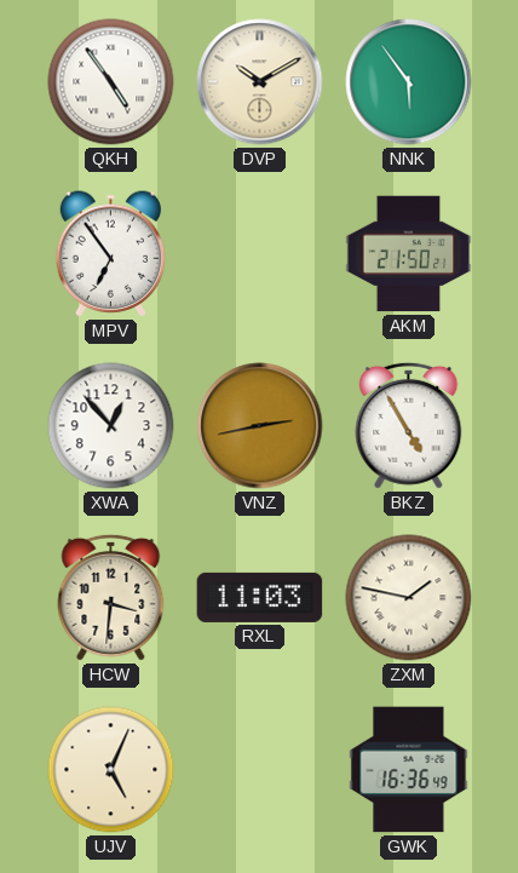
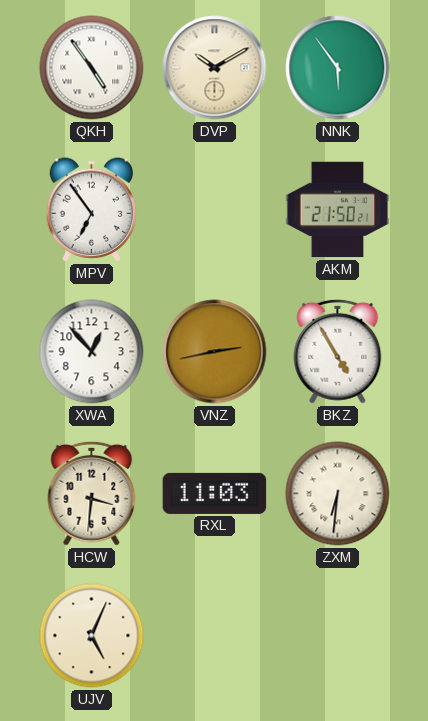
ZXM: 1:47 -> 6:31 (338, 494)
GWK: 16:36 -> none (409, 770)
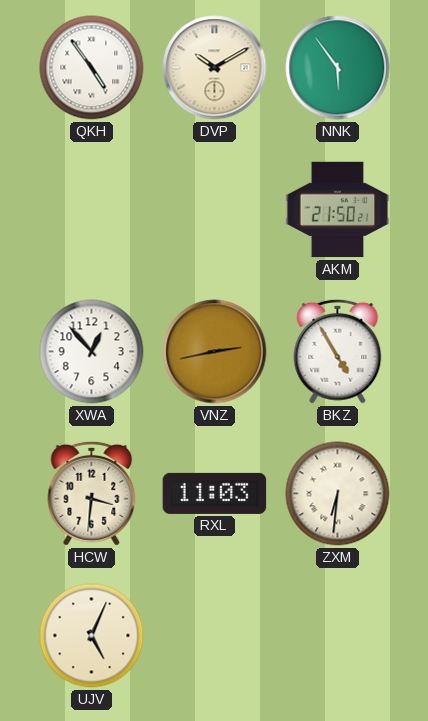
MPV: 6:54 -> none (92, 210)
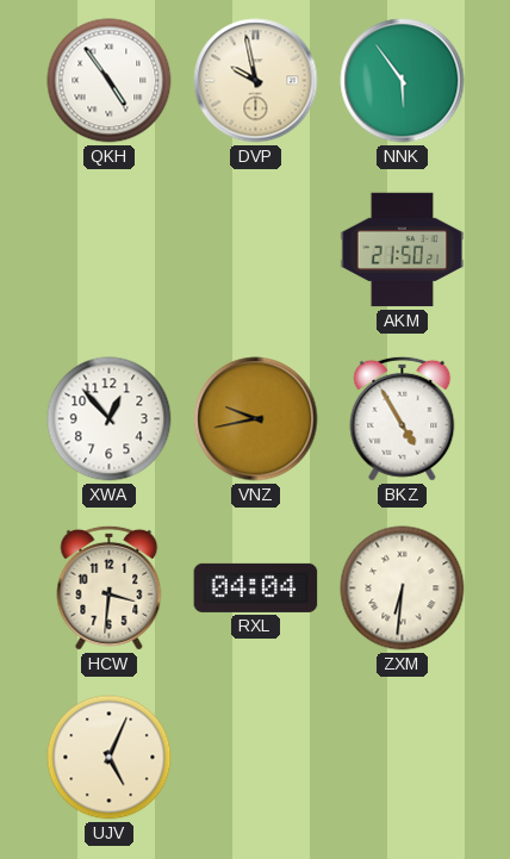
DVP: 10:10 -> 9:58 (256, 81)
VNZ: 2:43 -> 9:43 (256, 419)
RXL: 11:03 -> 04:04 (256, 587)
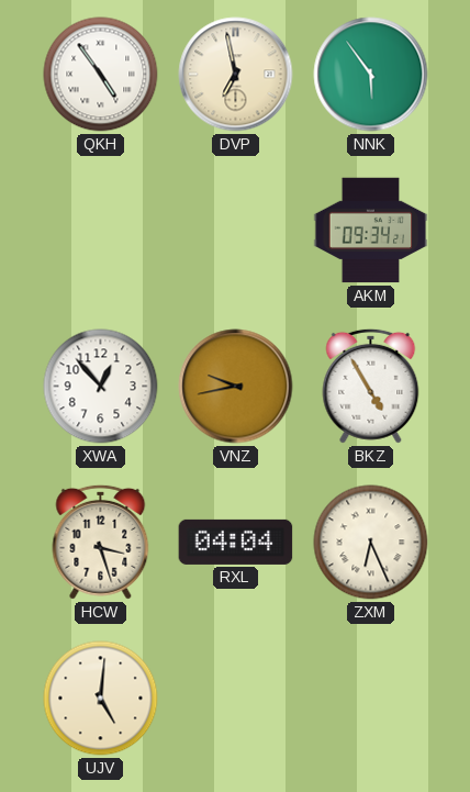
DVP: 9:58 -> 6:58 (236, 75)
AKM: 21:50 -> 09:34 (371, 231)
HCW: 3:31 -> 3:27 (101, 542)
ZXM: 6:31 -> 6:26 (371, 543)
UJV: 5:04 -> 5:01 (101, 699)
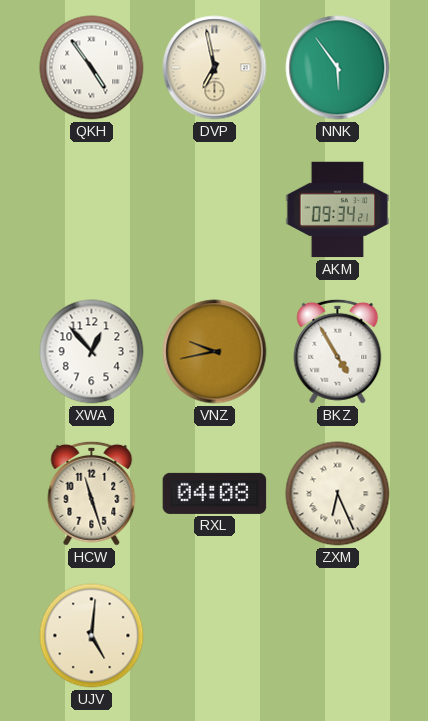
HCW: 3:27 -> 11:27 (92, 493)
RXL: 04:04 -> 04:08 (215, 493)
